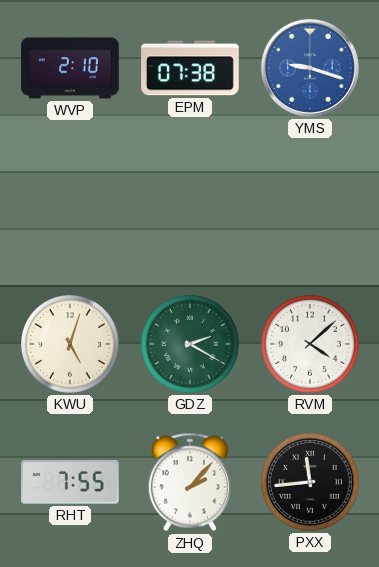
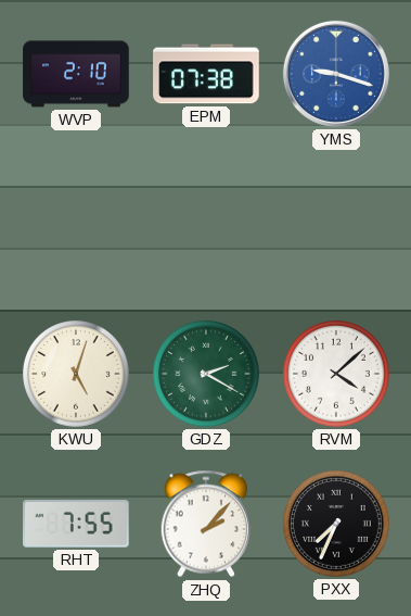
PXX: 11:44 -> 7:34 (337, 525)
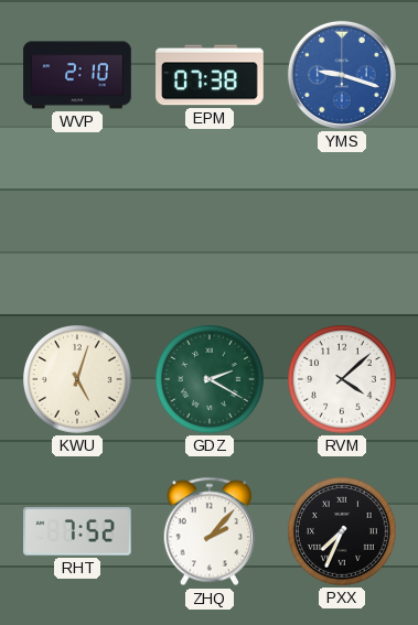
RHT: 7:55 -> 7:52 (78, 532)
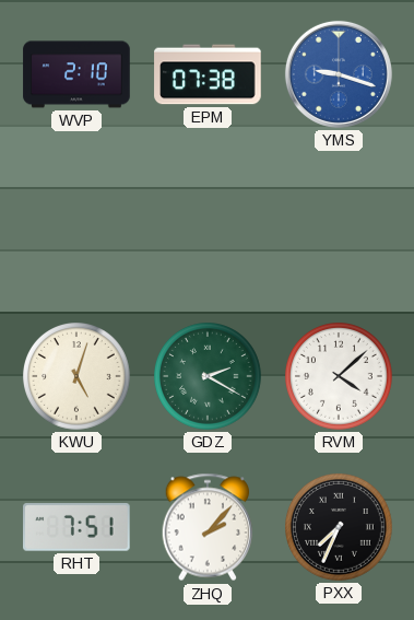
RHT: 7:52 -> 7:51 (78, 528)
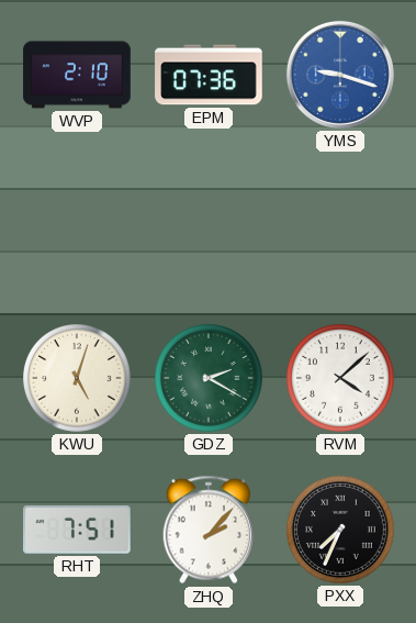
EPM: 07:38 -> 07:36 (209, 75)
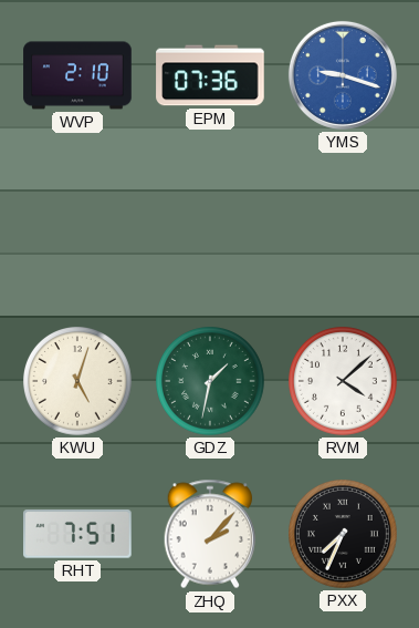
GDZ: 2:20 -> 1:32 (211, 382)
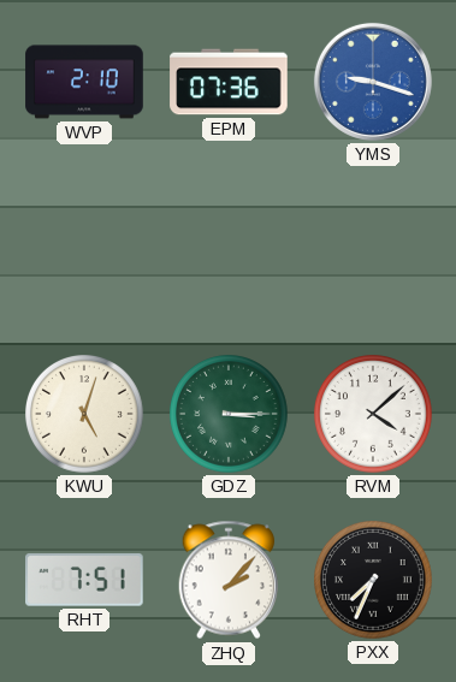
GDZ: 1:32 -> 3:15 (230, 415)
